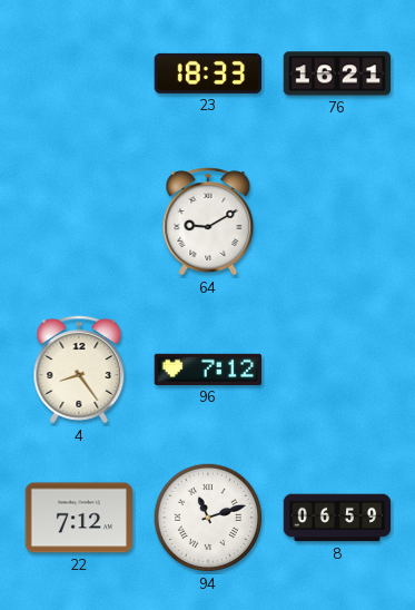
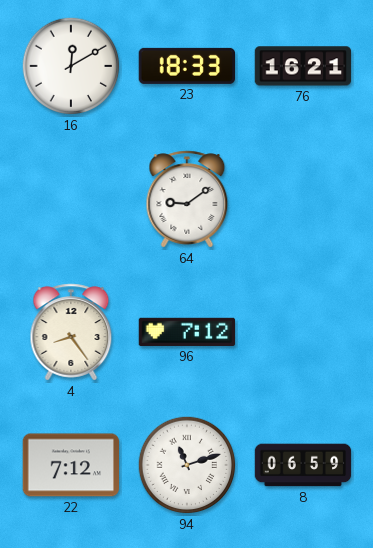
16: none -> 12:10 (71, 66)
64: 9:10 -> 9:09 (187, 199)
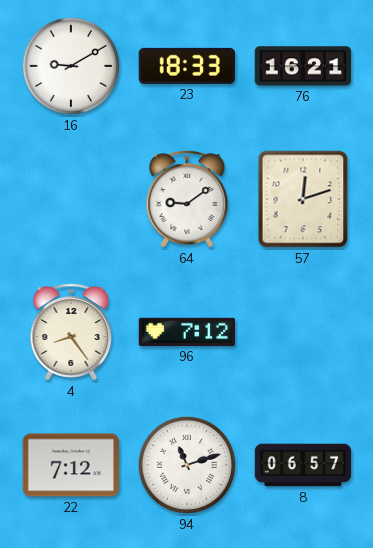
16: 12:10 -> 9:10 (71, 66)
57: none -> 12:12 (303, 199)
8: 06:59 -> 06:57 (303, 465)
